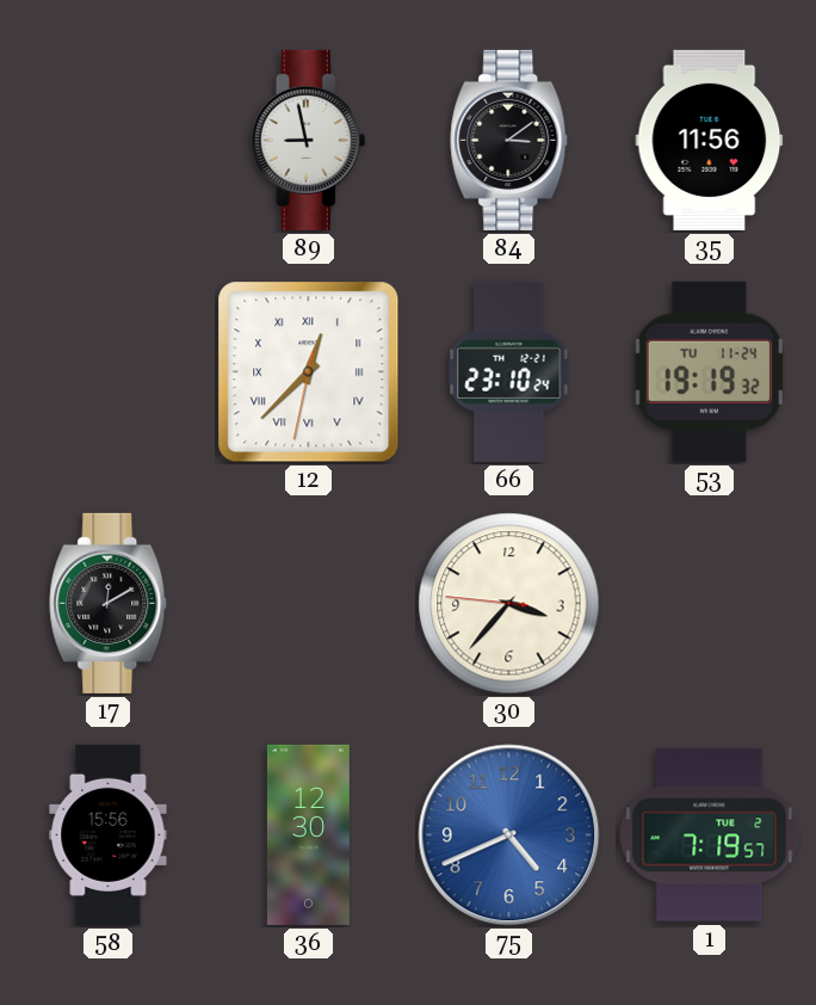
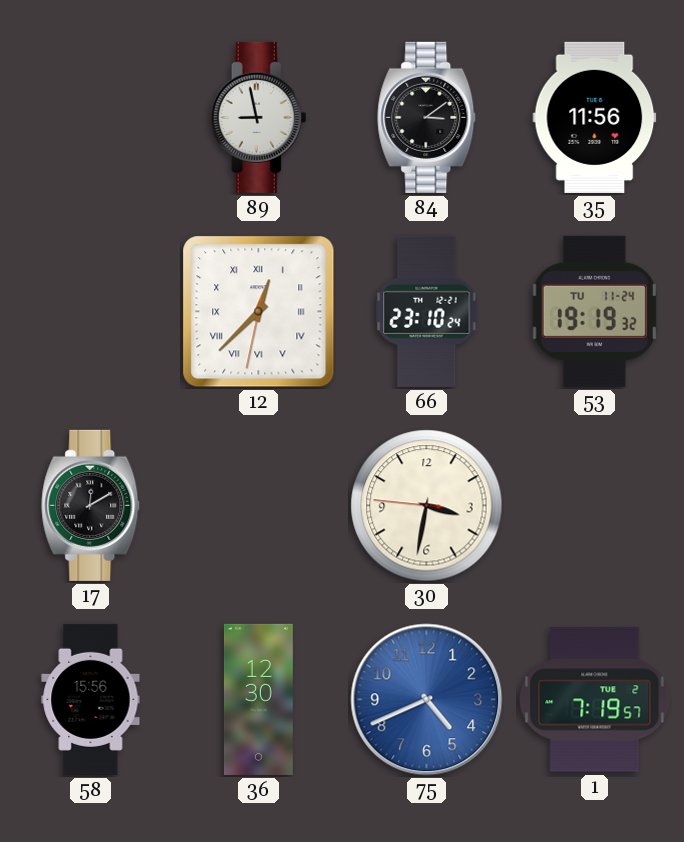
30: 3:36 -> 3:31 (427, 506)
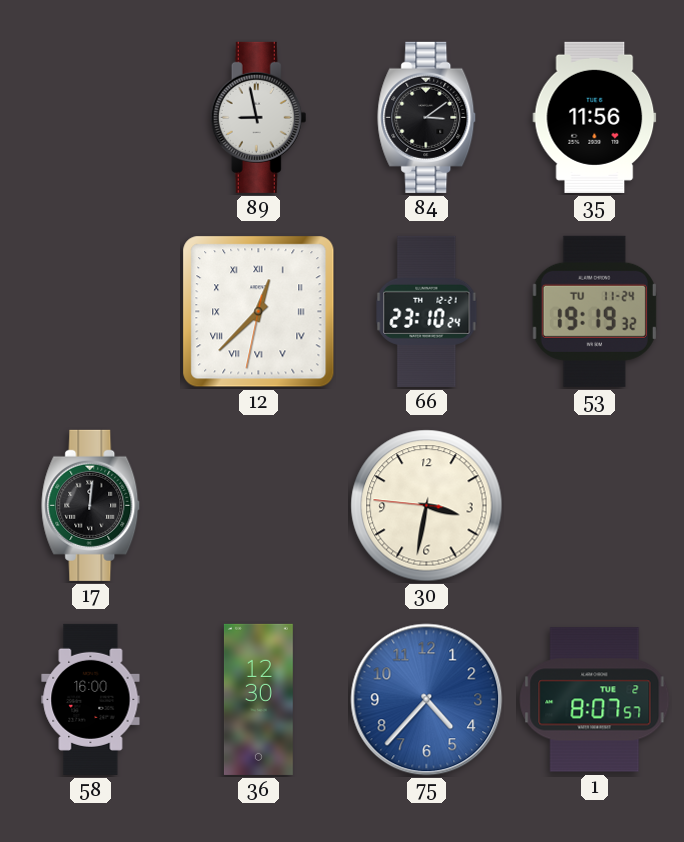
17: 12:10 -> 12:01 (91, 505)
58: 15:56 -> 16:00 (91, 699)
75: 4:41 -> 4:37 (427, 700)
1: 7:19 -> 8:07 (595, 700)
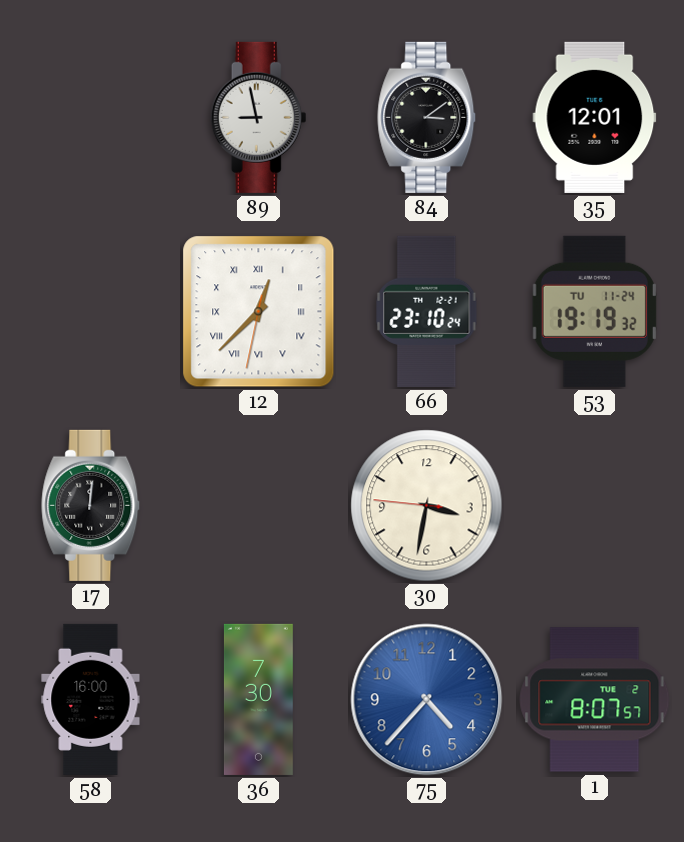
35: 11:56 -> 12:01 (595, 117)
36: 12:30 -> 7:30 (258, 699)
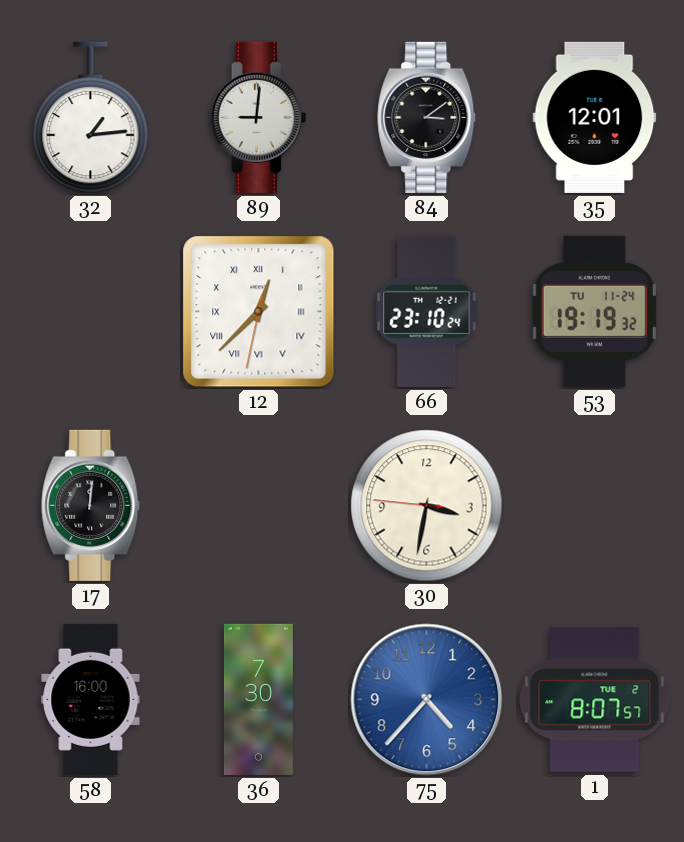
32: none -> 1:14 (91, 118)
89: 8:58 -> 9:01 (259, 117)
